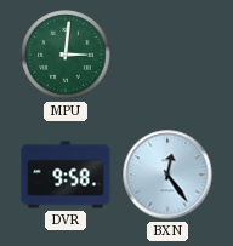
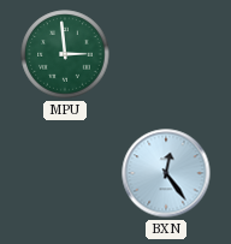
MPU: 3:01 -> 2:59 (65, 54)
DVR: 9:58 -> none (66, 175)
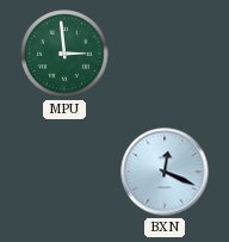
BXN: 12:24 -> 12:19 (165, 172)
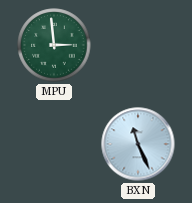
BXN: 12:19 -> 11:26 (138, 144)
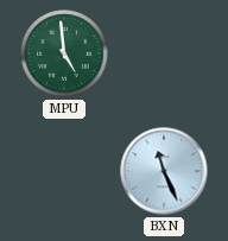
MPU: 2:59 -> 4:59 (64, 53)
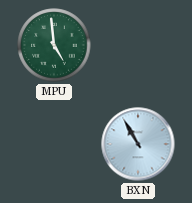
BXN: 11:26 -> 10:55 (138, 144)
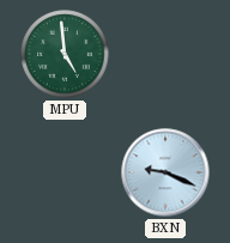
BXN: 10:55 -> 9:19 (165, 172)
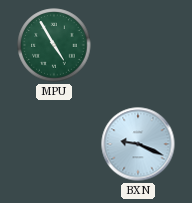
MPU: 4:59 -> 4:55 (54, 45)
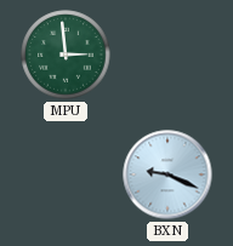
MPU: 4:55 -> 2:59 (66, 55)
